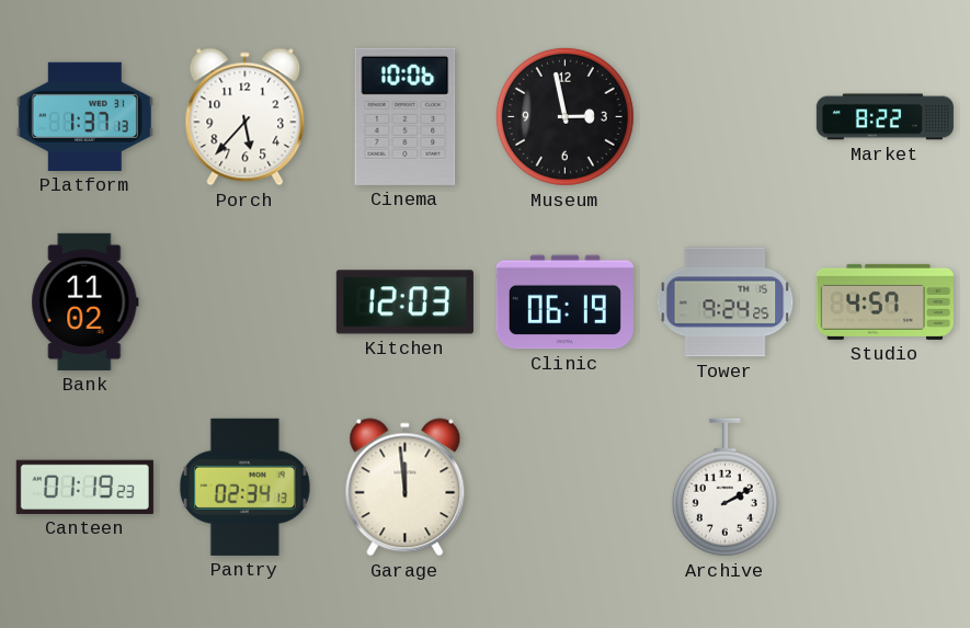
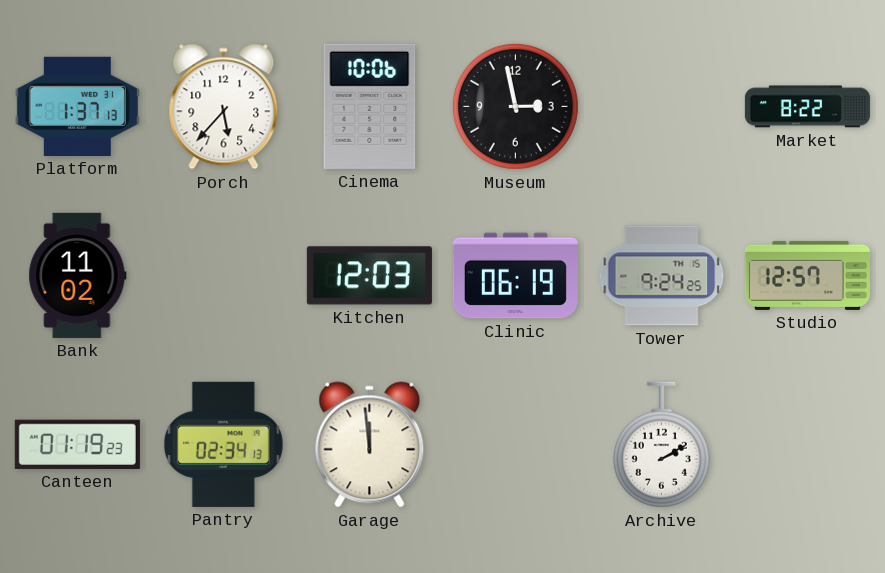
Studio: 4:57 -> 12:57 (807, 275)
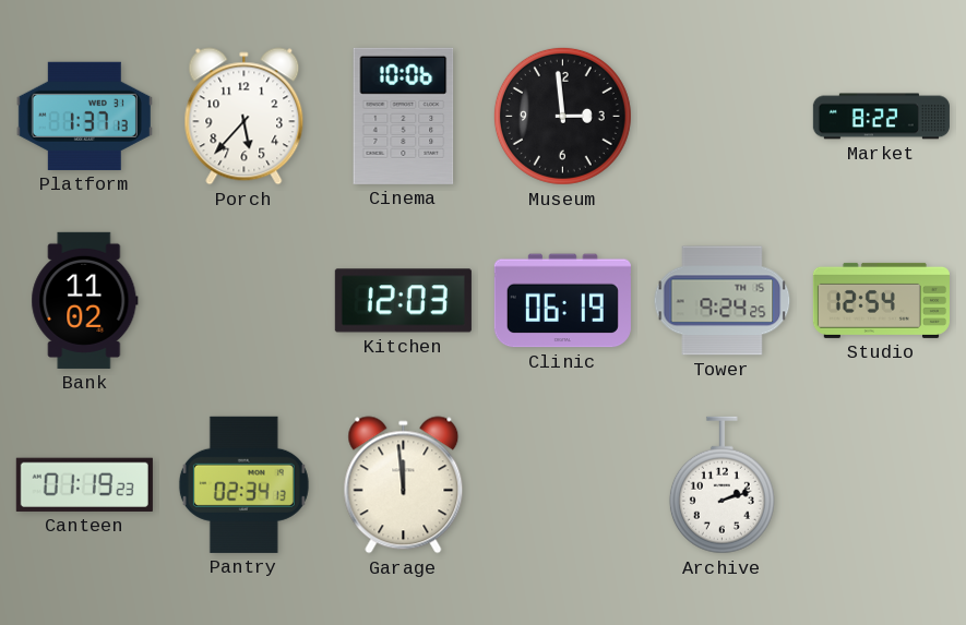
Museum: 2:58 -> 2:59 (562, 116)
Studio: 12:57 -> 12:54 (881, 300)
Archive: 2:10 -> 2:12 (721, 485)
